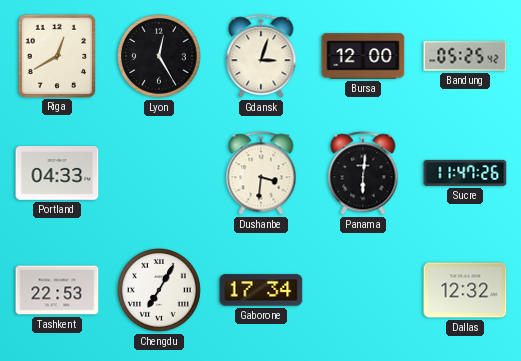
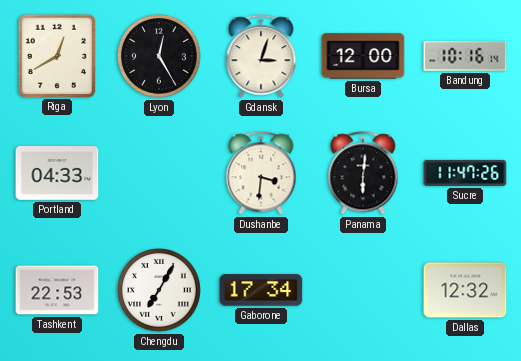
Bandung: 05:25 -> 10:16 (465, 56)
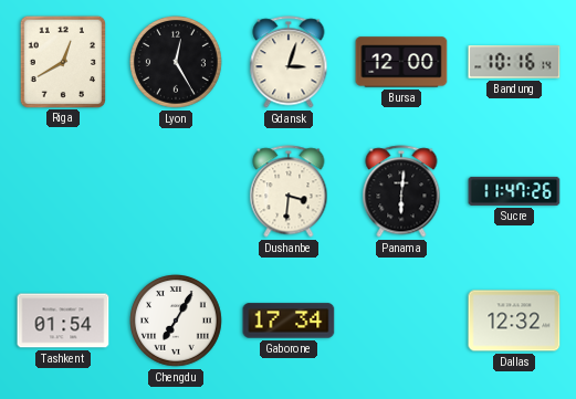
Portland: 04:33 -> none (57, 174)
Tashkent: 22:53 -> 01:54 (63, 321)
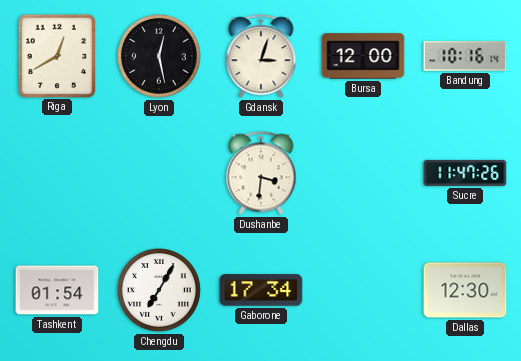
Lyon: 12:25 -> 12:28 (160, 57)
Panama: 6:01 -> none (401, 191)
Dallas: 12:32 -> 12:30 (465, 290)
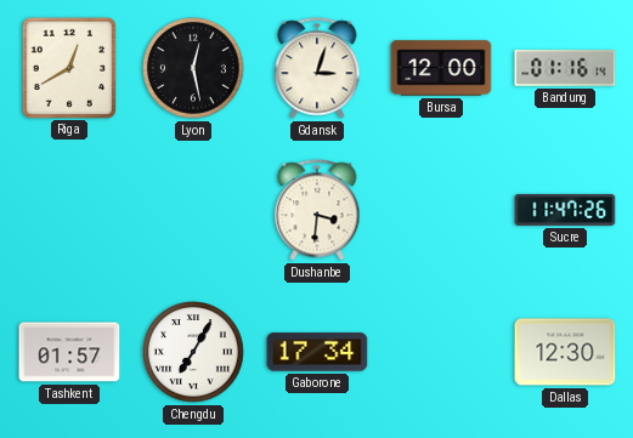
Bandung: 10:16 -> 01:16 (565, 68)
Tashkent: 01:54 -> 01:57 (69, 352)
